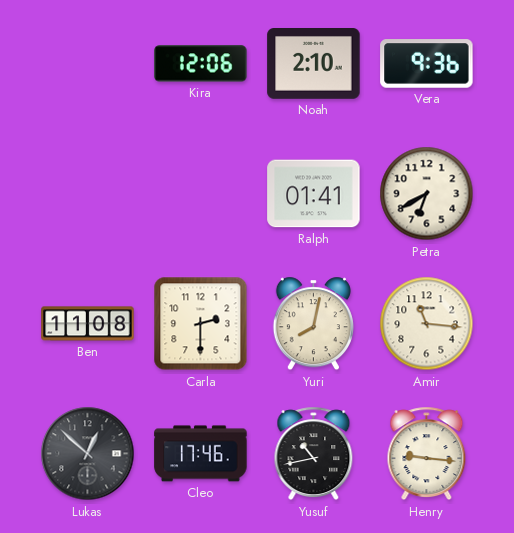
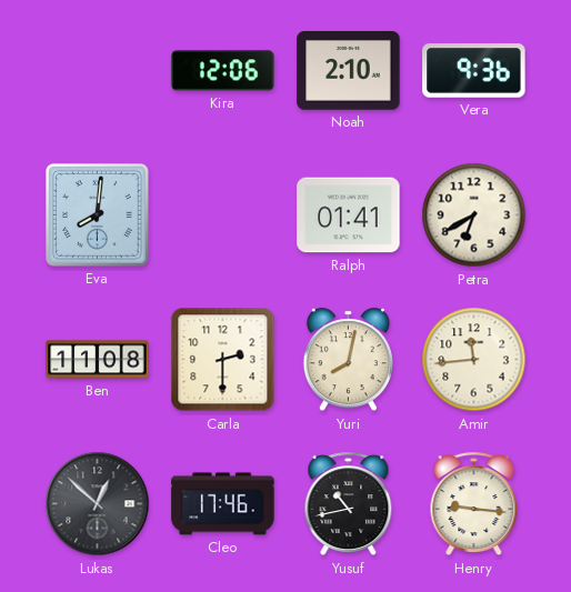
Eva: none -> 8:01 (98, 215)
Amir: 11:16 -> 11:44 (474, 360)
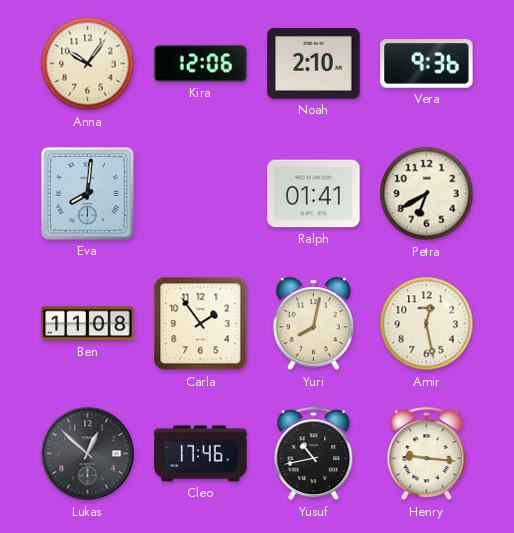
Anna: none -> 10:06 (88, 64)
Carla: 2:30 -> 1:54 (201, 324)
Amir: 11:44 -> 12:28 (427, 324)
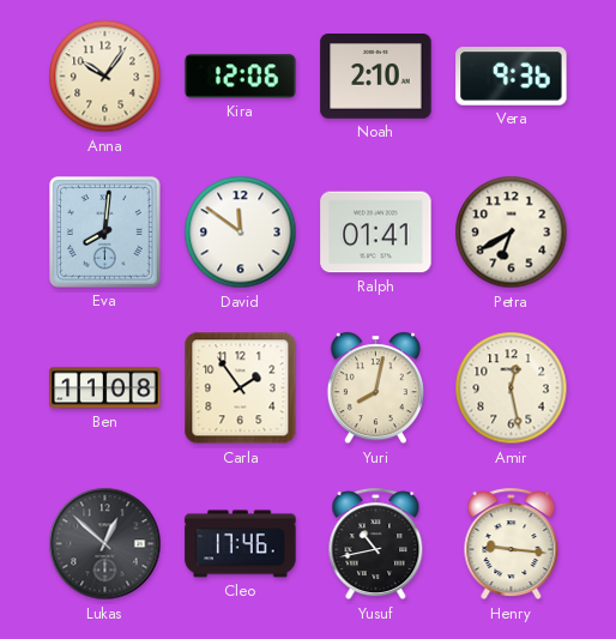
David: none -> 11:51 (241, 233)
